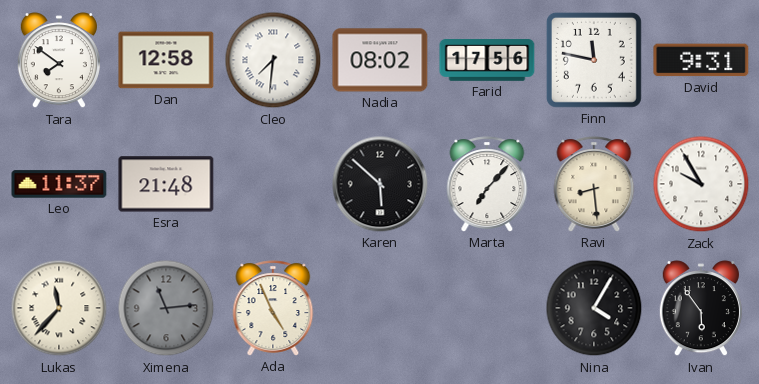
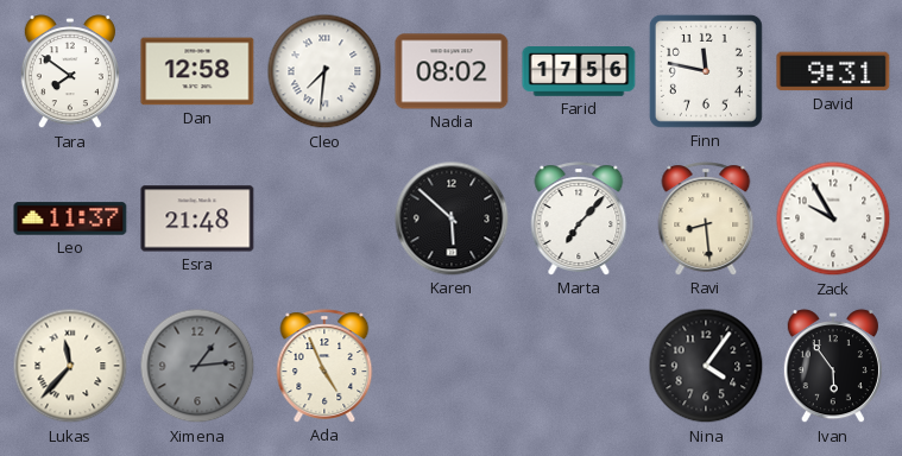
Ximena: 11:14 -> 1:14 (197, 366)
Nina: 4:05 -> 4:06 (706, 366)
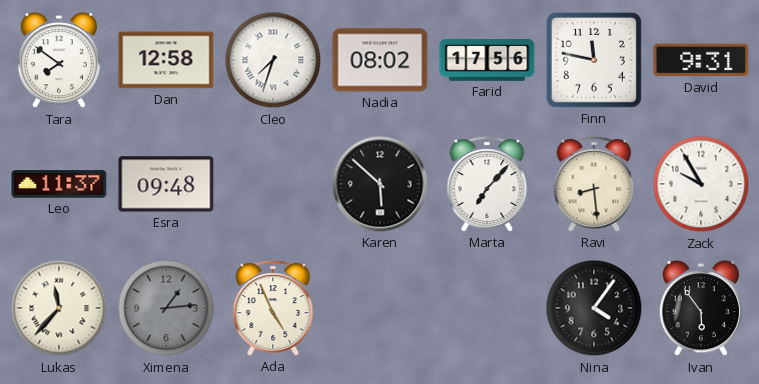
Cleo: 7:31 -> 7:33 (273, 60)
Esra: 21:48 -> 09:48 (166, 184)
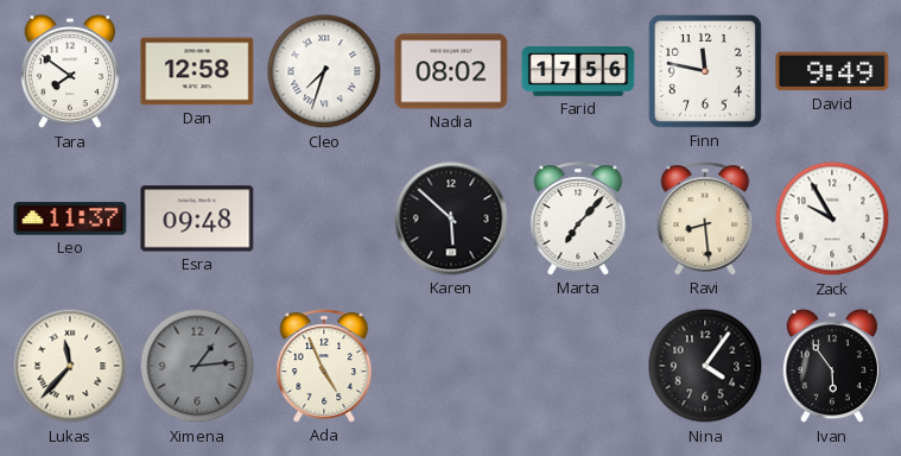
David: 9:31 -> 9:49 (832, 71)
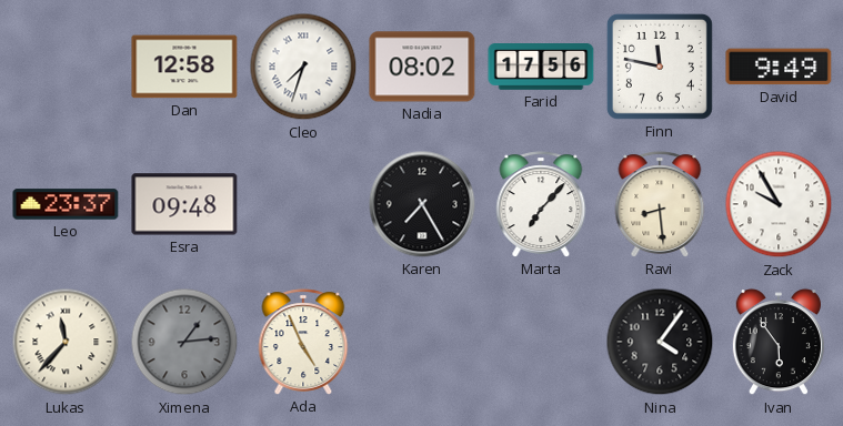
Tara: 7:51 -> none (70, 72)
Leo: 11:37 -> 23:37 (66, 204)
Karen: 5:52 -> 7:25 (422, 204)
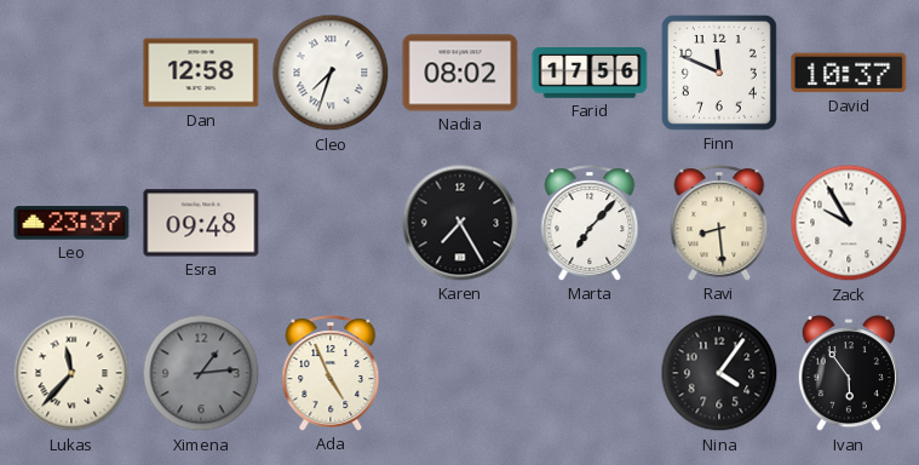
Finn: 11:47 -> 11:49 (719, 73)
David: 9:49 -> 10:37 (849, 73)
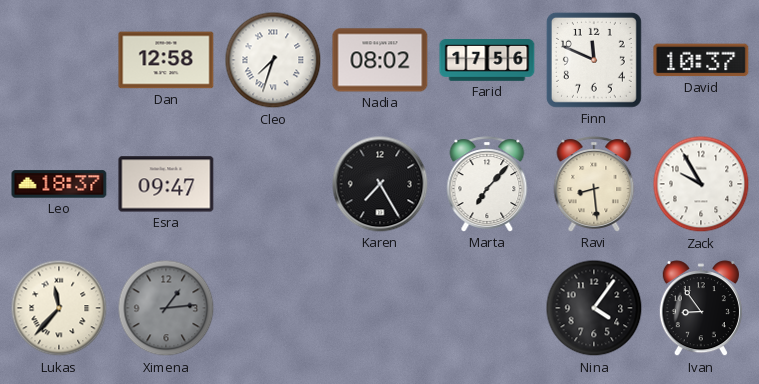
Leo: 23:37 -> 18:37 (59, 184)
Esra: 09:48 -> 09:47 (166, 184)
Ada: 4:56 -> none (331, 373)
Ivan: 5:54 -> 8:54 (701, 309)
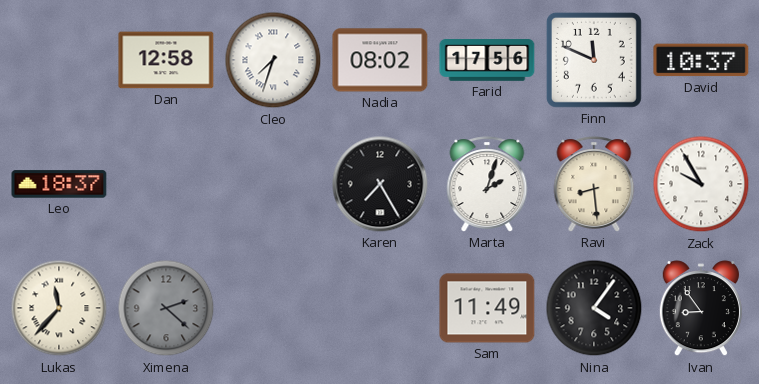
Esra: 09:47 -> none (166, 184)
Marta: 7:07 -> 2:03 (487, 184)
Ximena: 1:14 -> 2:22 (166, 308)
Sam: none -> 11:49 (487, 308)
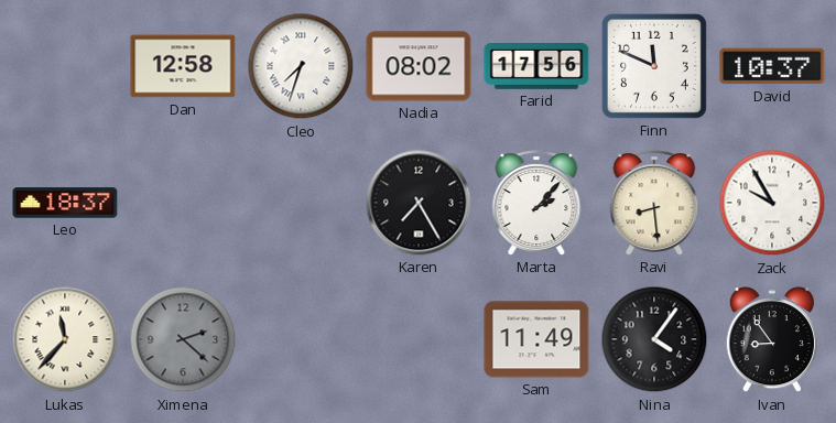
Marta: 2:03 -> 2:07 (536, 203)
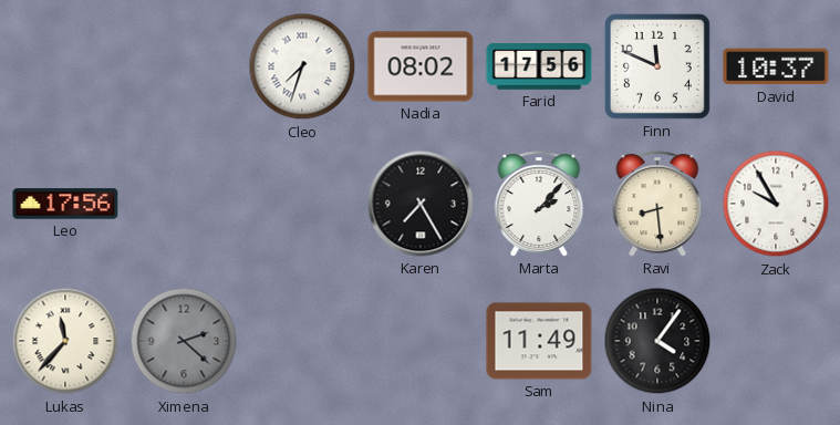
Dan: 12:58 -> none (183, 66)
Leo: 18:37 -> 17:56 (65, 204)
Ivan: 8:54 -> none (772, 340)
